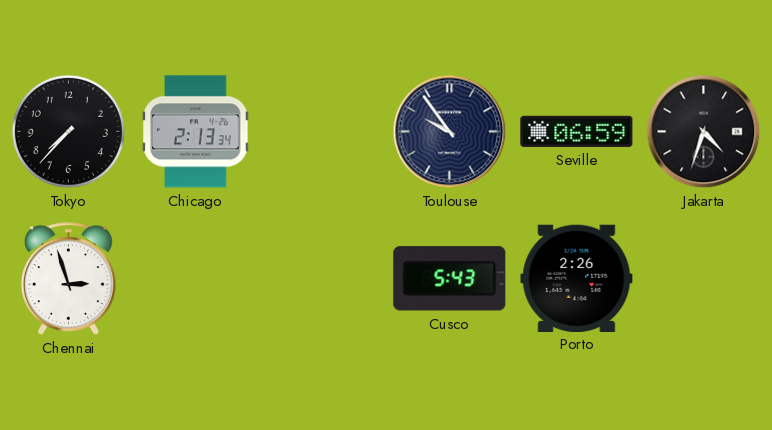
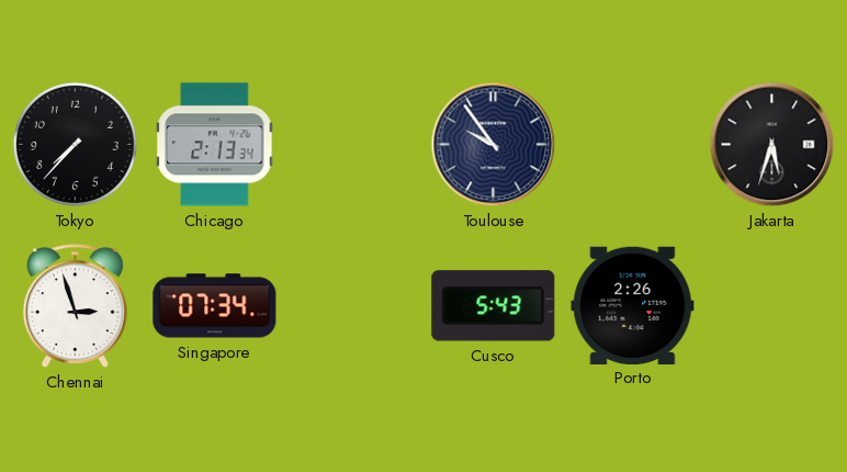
Seville: 06:59 -> none (577, 131)
Jakarta: 4:33 -> 5:33 (772, 145)
Singapore: none -> 07:34 (215, 306)
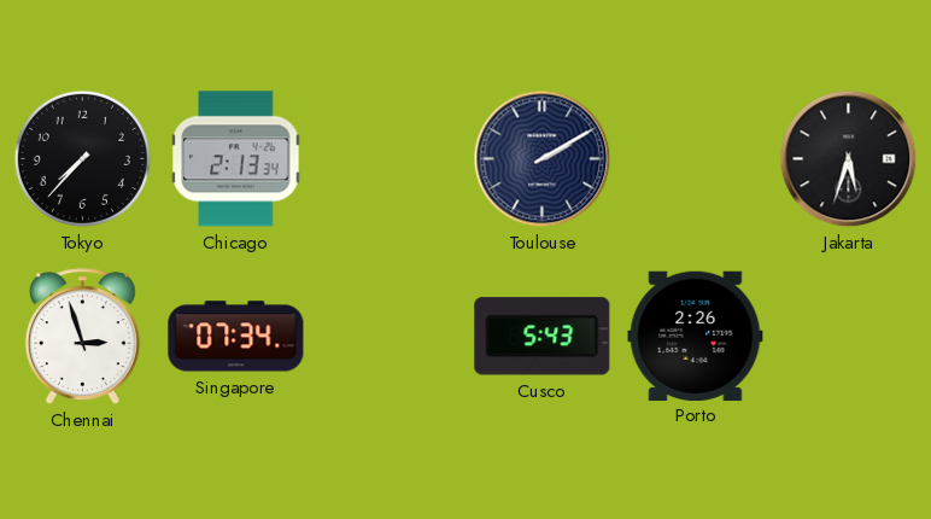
Toulouse: 9:54 -> 2:10 (543, 159)
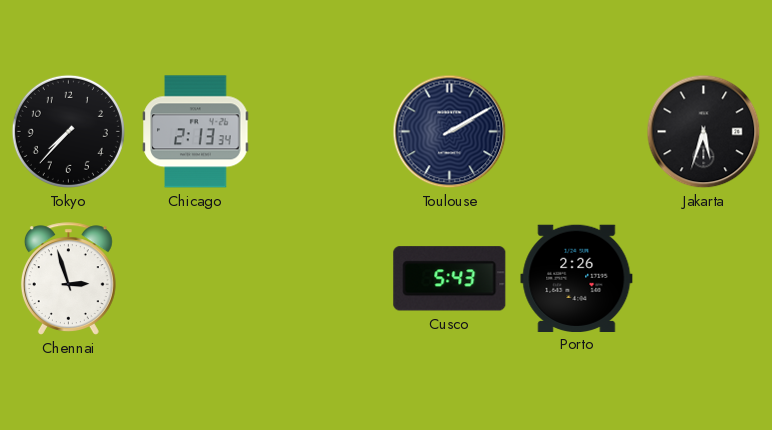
Singapore: 07:34 -> none (236, 337)
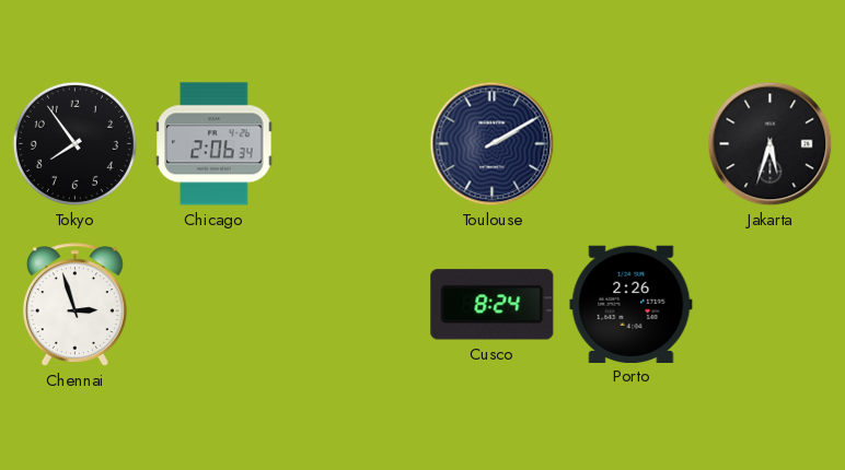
Tokyo: 7:37 -> 7:54 (74, 143)
Chicago: 2:13 -> 2:06 (215, 144)
Cusco: 5:43 -> 8:24 (493, 305)
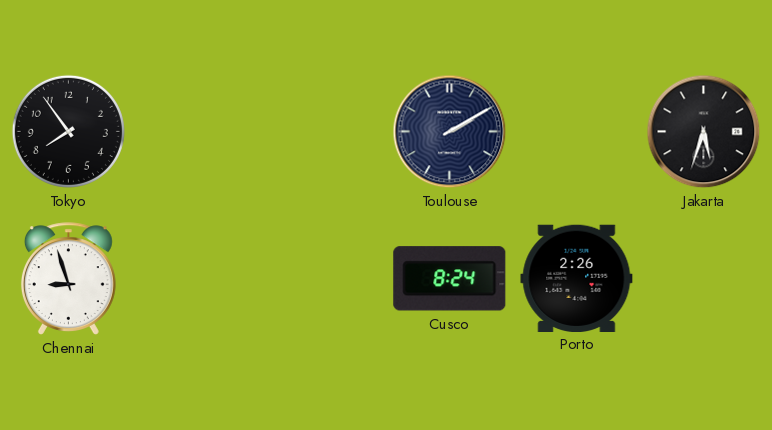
Chicago: 2:06 -> none (215, 144)
Chennai: 2:57 -> 8:57 (68, 279)
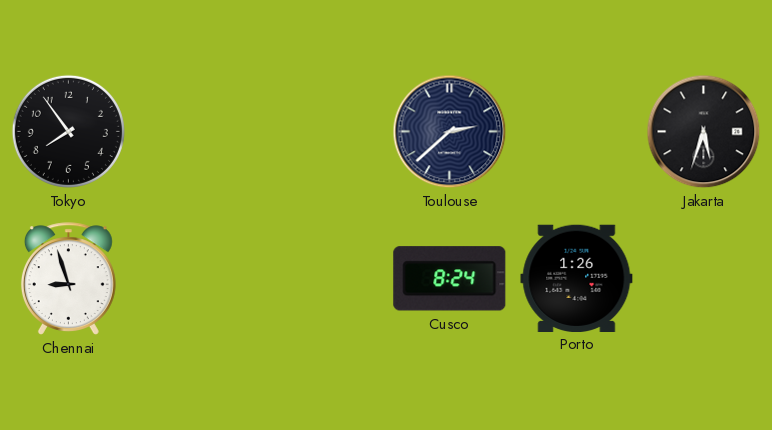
Toulouse: 2:10 -> 2:38 (450, 132)
Porto: 2:26 -> 1:26 (577, 278)
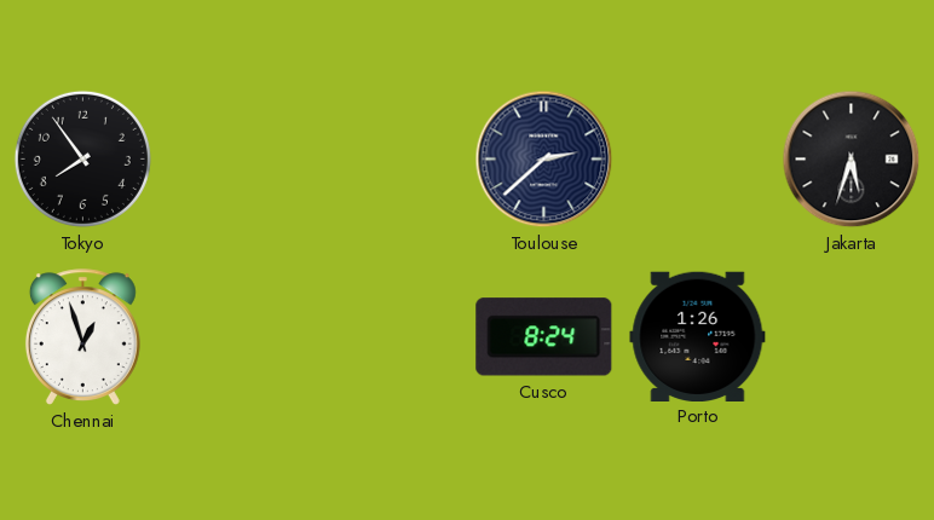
Chennai: 8:57 -> 12:57 (82, 337)
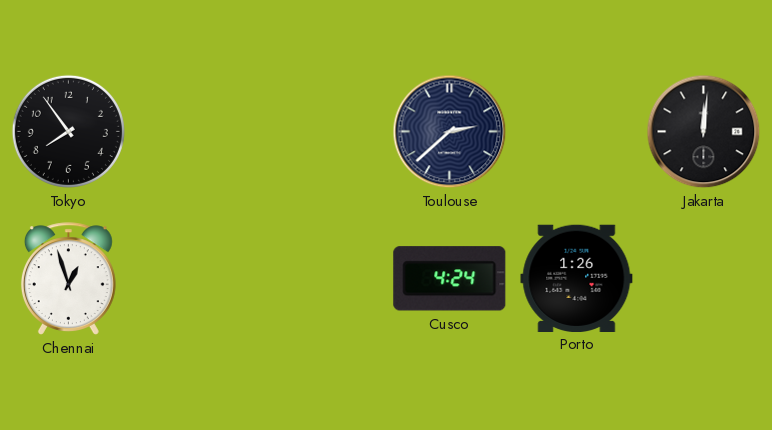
Jakarta: 5:33 -> 12:01 (704, 132)
Cusco: 8:24 -> 4:24 (450, 279)
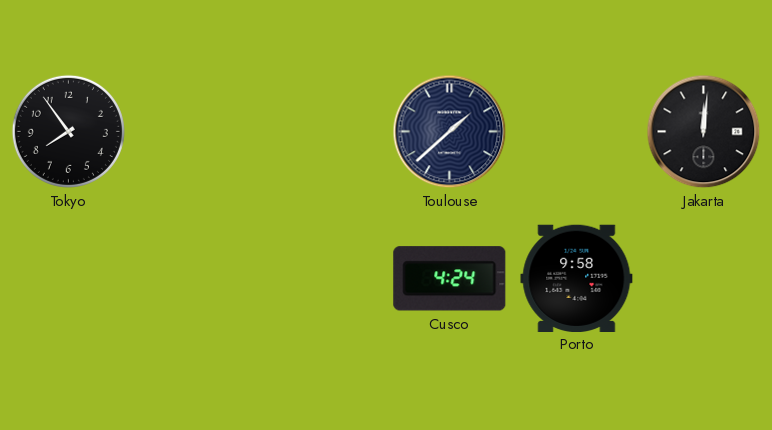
Toulouse: 2:38 -> 1:38 (450, 132)
Chennai: 12:57 -> none (68, 279)
Porto: 1:26 -> 9:58 (577, 278)
